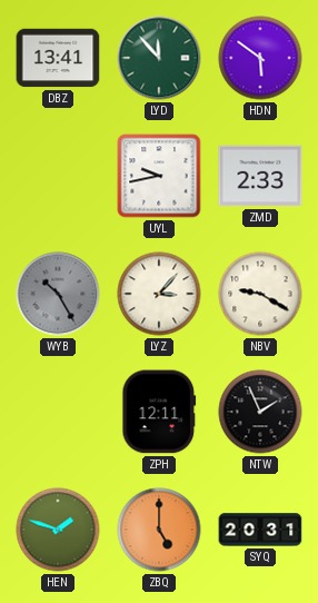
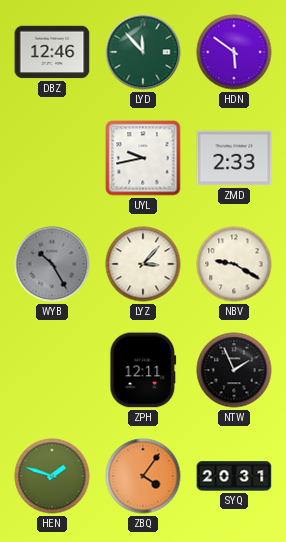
DBZ: 13:41 -> 12:46 (52, 52)
ZBQ: 5:00 -> 4:06 (143, 476)
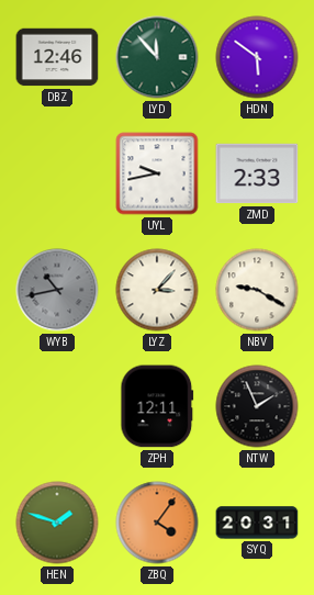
WYB: 10:25 -> 10:43 (57, 290)
